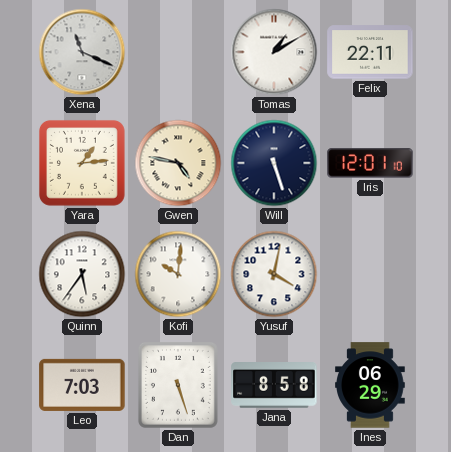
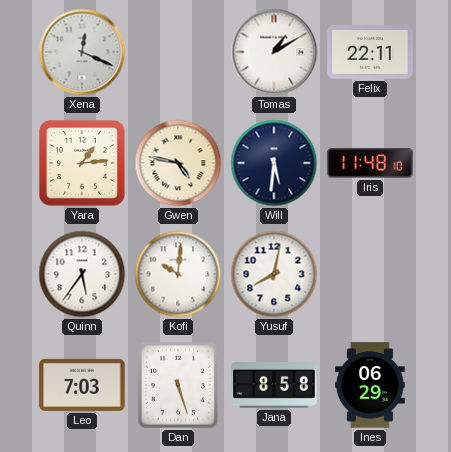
Xena: 11:19 -> 12:19 (82, 52)
Will: 5:27 -> 5:31 (274, 163)
Iris: 12:01 -> 11:48 (370, 163)
Yusuf: 4:02 -> 8:02 (274, 274)
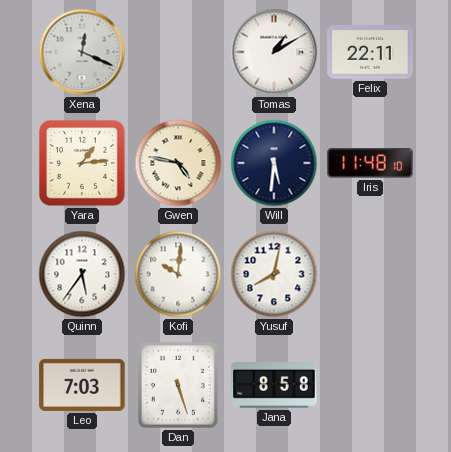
Ines: 06:29 -> none (371, 385)
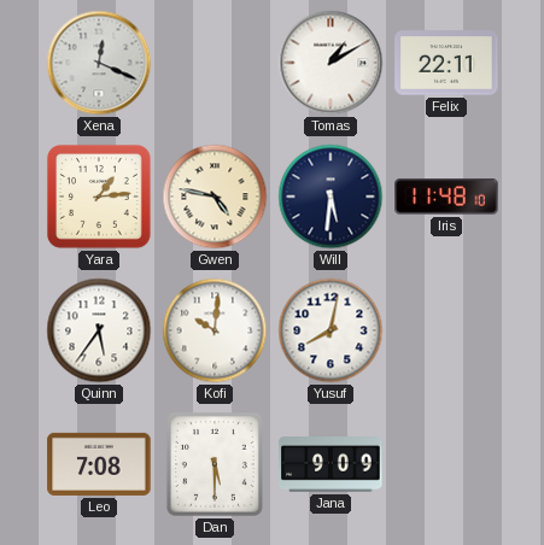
Leo: 7:03 -> 7:08 (99, 464)
Dan: 5:27 -> 5:30 (215, 464)
Jana: 8:58 -> 9:09 (331, 465)
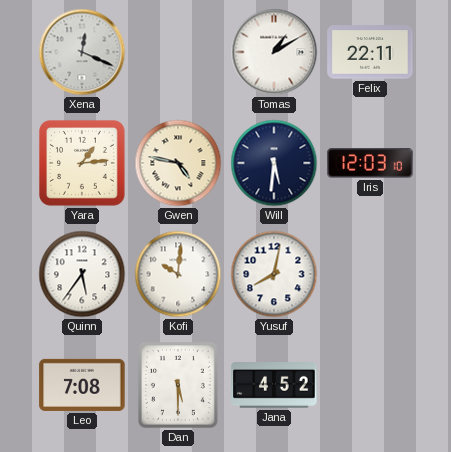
Iris: 11:48 -> 12:03 (370, 163)
Jana: 9:09 -> 4:52 (274, 386)
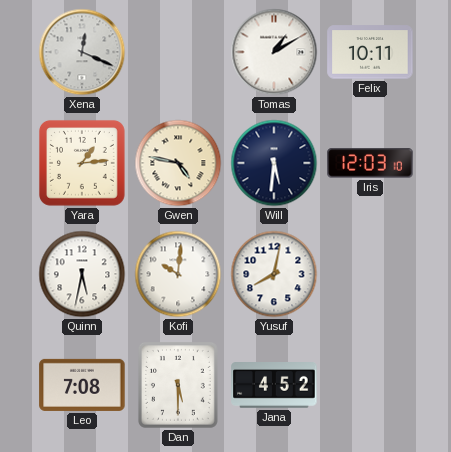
Felix: 22:11 -> 10:11 (370, 52)
Quinn: 5:36 -> 5:32 (82, 274)
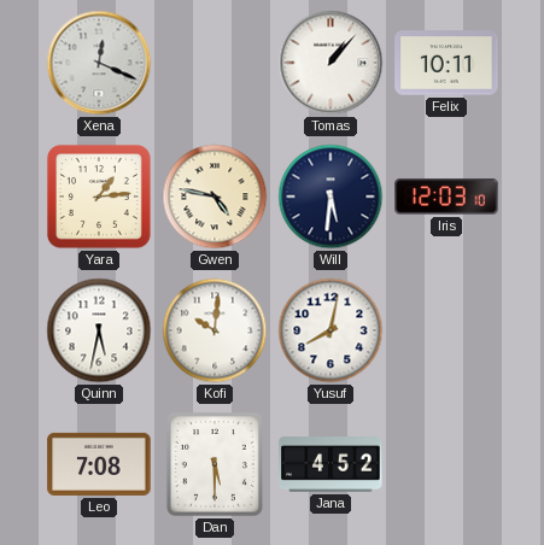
Tomas: 1:10 -> 1:07 (331, 63)
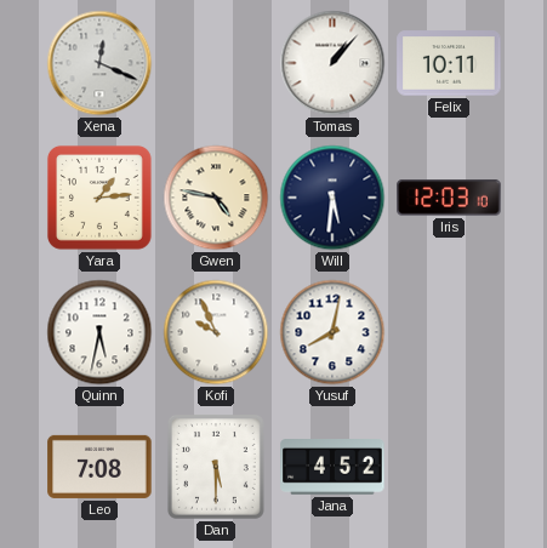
Kofi: 10:01 -> 9:56 (216, 332)
